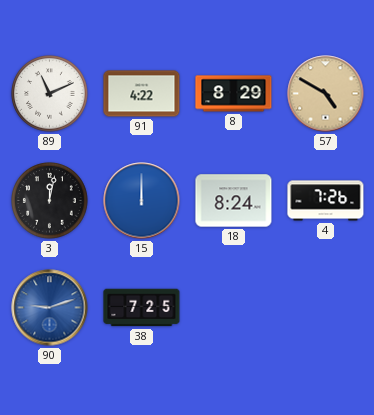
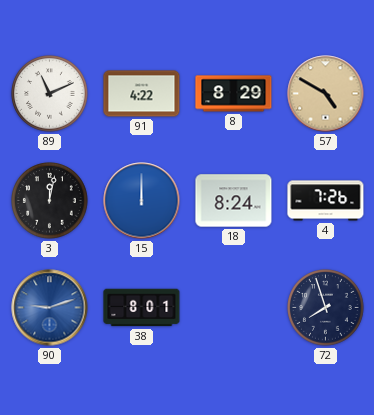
38: 7:25 -> 8:01 (142, 308)
72: none -> 7:57 (326, 308)
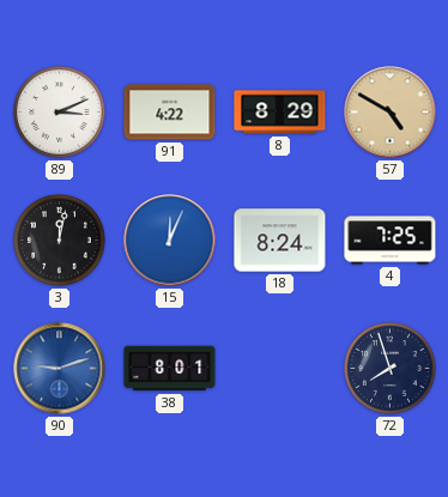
89: 11:11 -> 3:11 (60, 113)
15: 12:00 -> 12:04 (170, 241)
4: 7:26 -> 7:25 (391, 241)
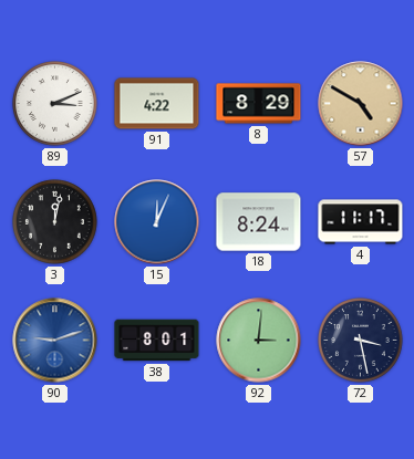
4: 7:25 -> 11:17 (361, 222)
92: none -> 3:01 (259, 341)
72: 7:57 -> 3:28 (361, 341)
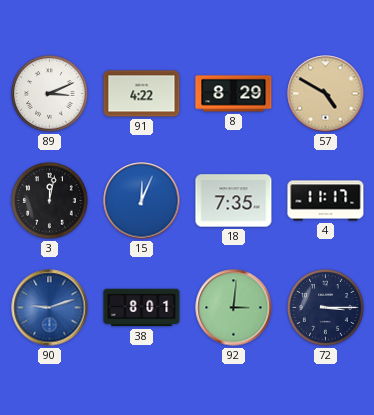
18: 8:24 -> 7:35 (234, 201)
72: 3:28 -> 3:15 (326, 308)
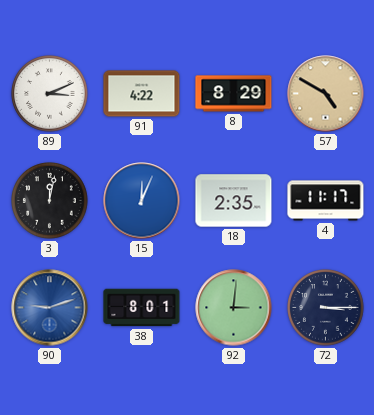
18: 7:35 -> 2:35 (234, 201)
